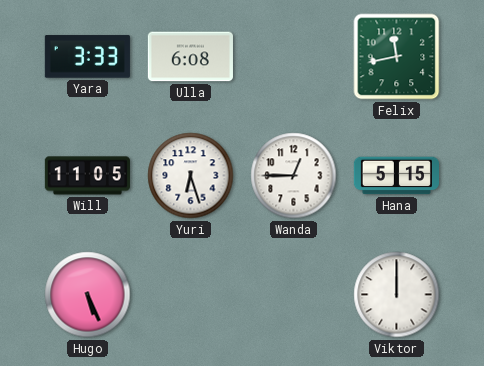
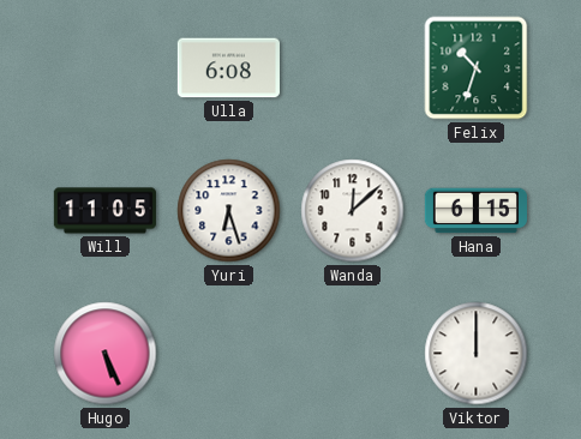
Yara: 3:33 -> none (87, 57)
Felix: 11:43 -> 10:33 (477, 68)
Wanda: 12:45 -> 12:08 (353, 211)
Hana: 5:15 -> 6:15 (475, 211)
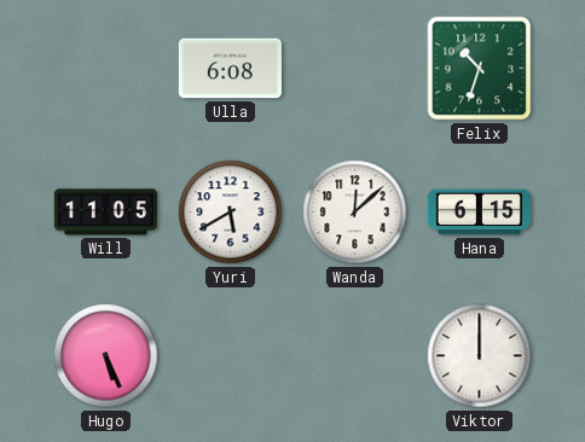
Yuri: 6:27 -> 5:40 (231, 213)
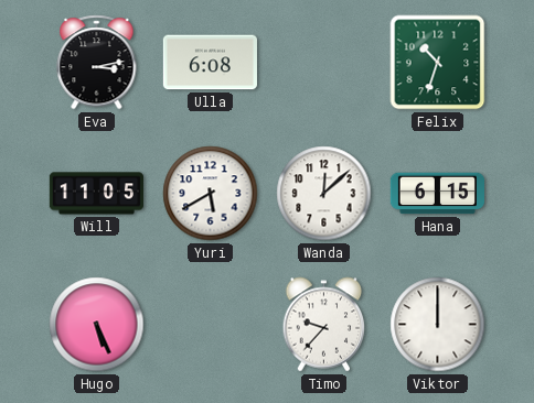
Eva: none -> 3:13 (97, 63)
Timo: none -> 9:37 (324, 325)
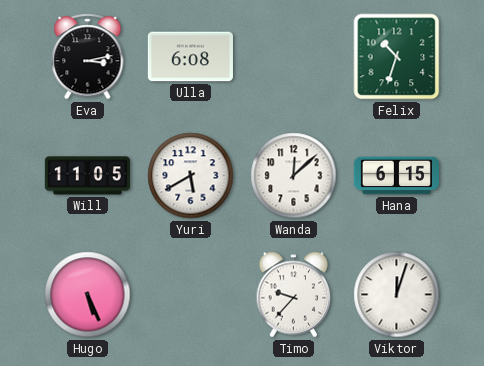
Viktor: 12:00 -> 12:03 (397, 295)
